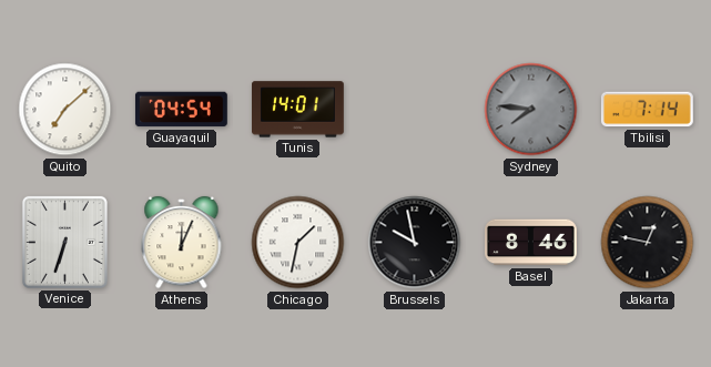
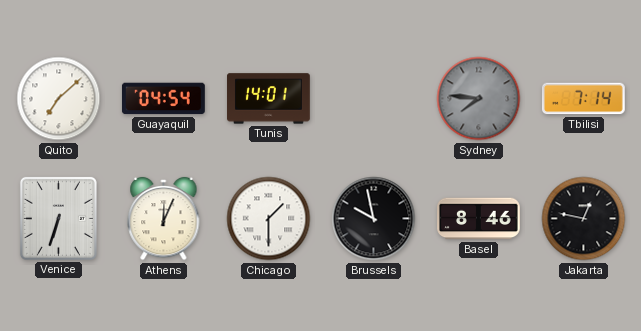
Chicago: 1:32 -> 1:30 (269, 219)
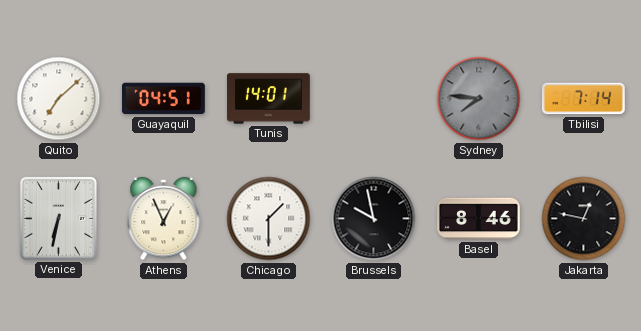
Guayaquil: 04:54 -> 04:51 (163, 99)
Venice: 6:33 -> 6:32 (58, 218)
Athens: 12:04 -> 12:56 (164, 219)
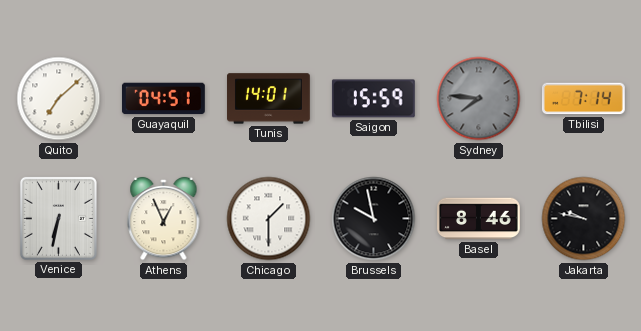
Saigon: none -> 15:59 (373, 99)
Jakarta: 12:47 -> 9:47 (584, 219)
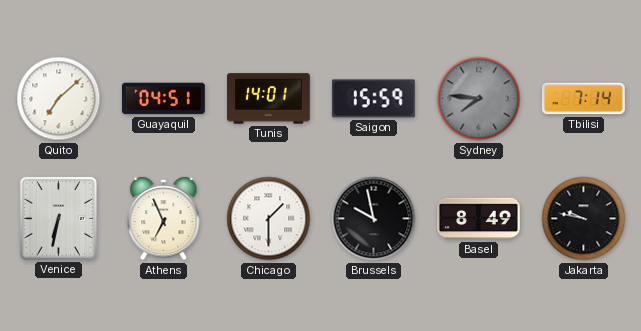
Athens: 12:56 -> 6:56 (164, 219)
Basel: 8:46 -> 8:49 (479, 219)
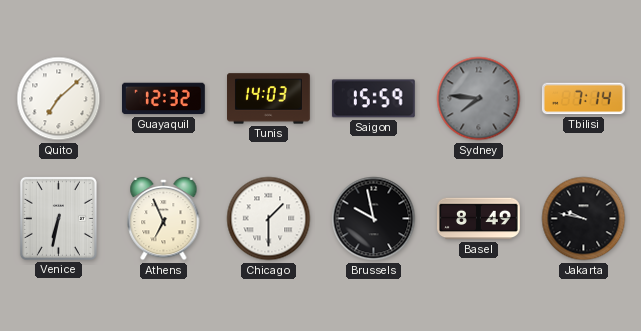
Guayaquil: 04:51 -> 12:32 (163, 99)
Tunis: 14:01 -> 14:03 (269, 99)
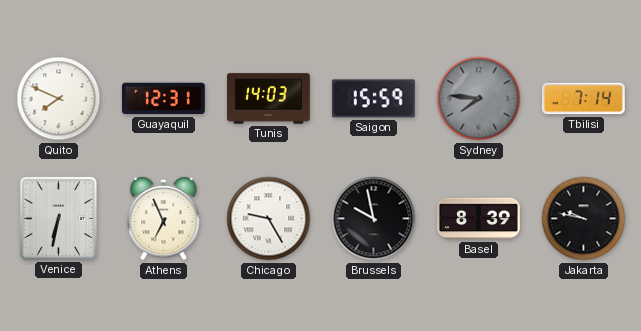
Quito: 7:08 -> 7:49 (59, 99)
Guayaquil: 12:32 -> 12:31 (163, 99)
Chicago: 1:30 -> 9:25 (269, 219)
Basel: 8:49 -> 8:39 (479, 219)
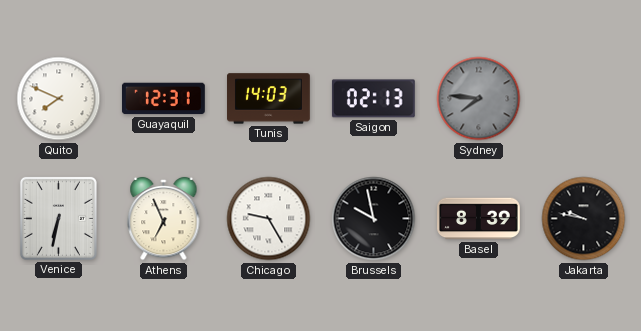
Saigon: 15:59 -> 02:13 (373, 99)
Tbilisi: 7:14 -> none (583, 99)
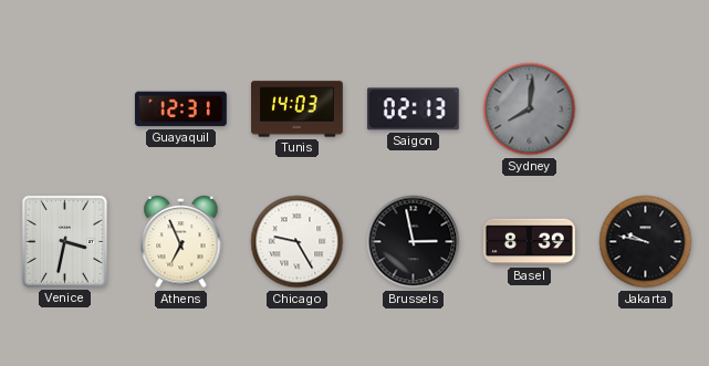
Quito: 7:49 -> none (59, 99)
Sydney: 7:46 -> 8:01 (530, 109)
Venice: 6:32 -> 3:32 (64, 241)
Brussels: 9:58 -> 2:58 (414, 242)
